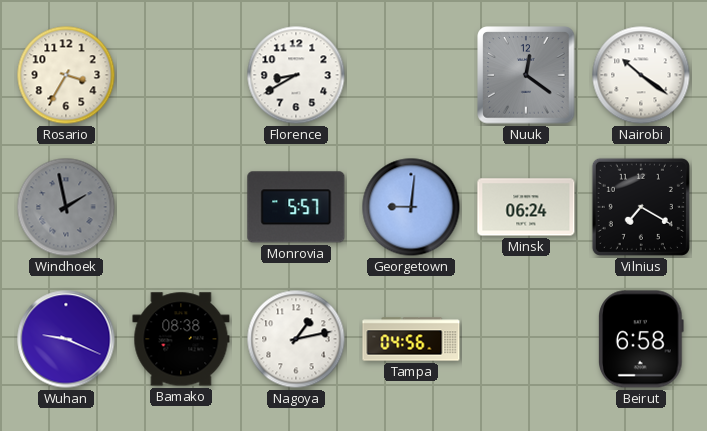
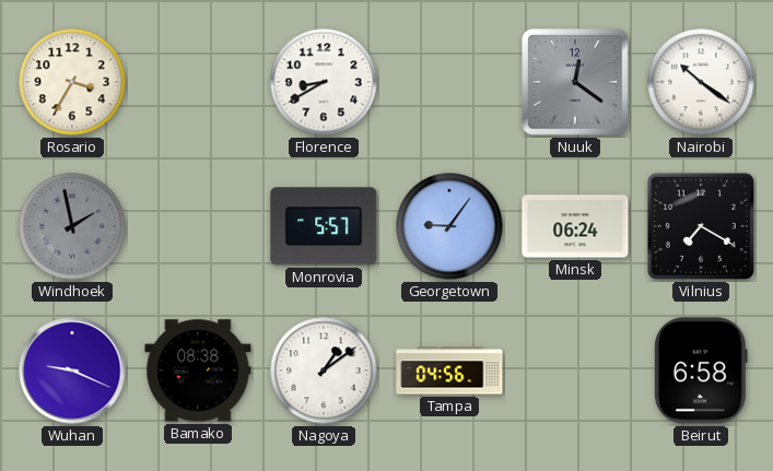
Georgetown: 9:01 -> 9:06 (449, 226)
Nagoya: 1:13 -> 1:09 (324, 370)
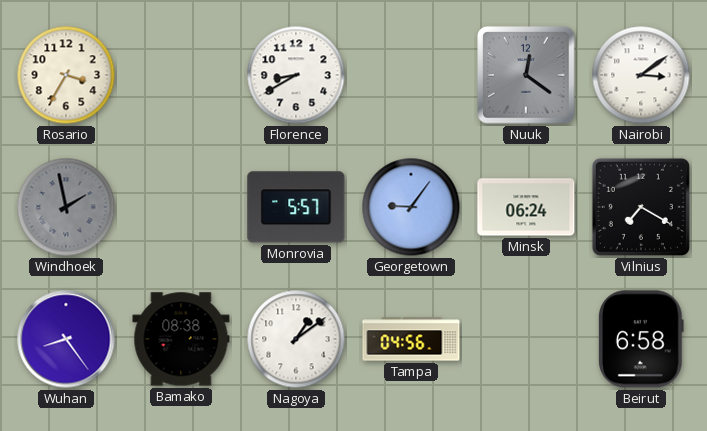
Nairobi: 10:21 -> 3:09 (641, 75)
Wuhan: 9:19 -> 8:24 (66, 339)
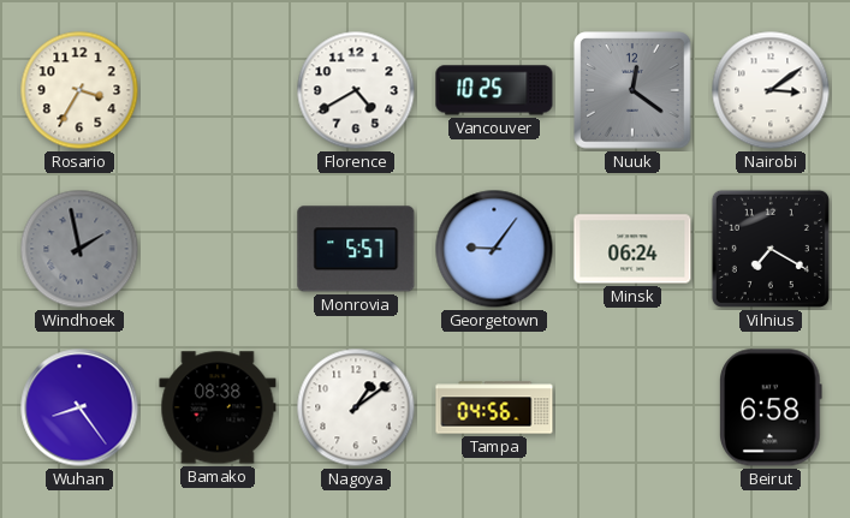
Florence: 8:40 -> 4:40 (356, 90)
Vancouver: none -> 10:25 (494, 90)
